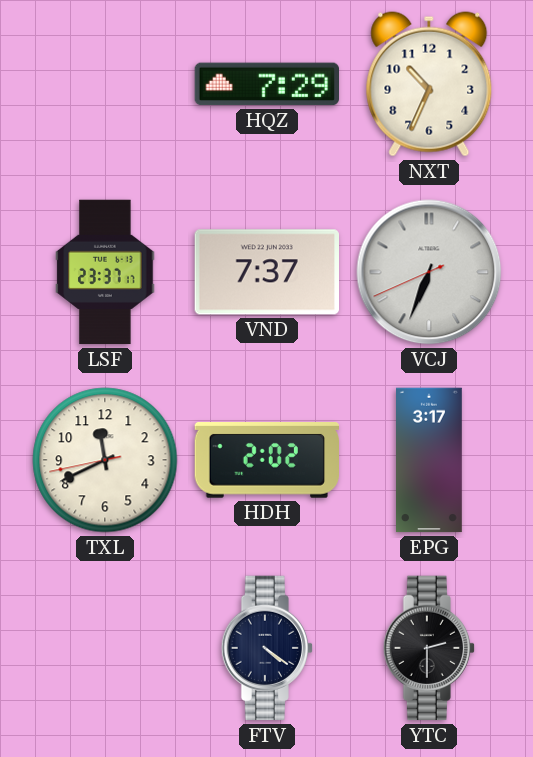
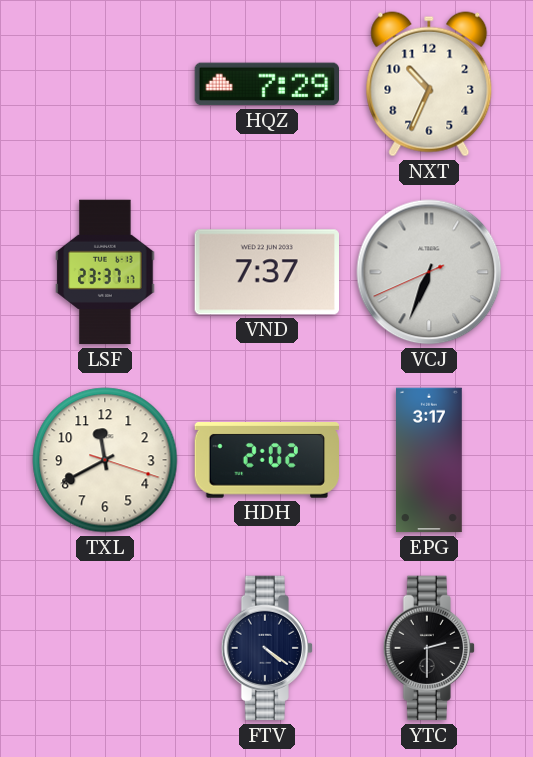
TXL: 11:40:43 -> 11:40:18 (105, 460)
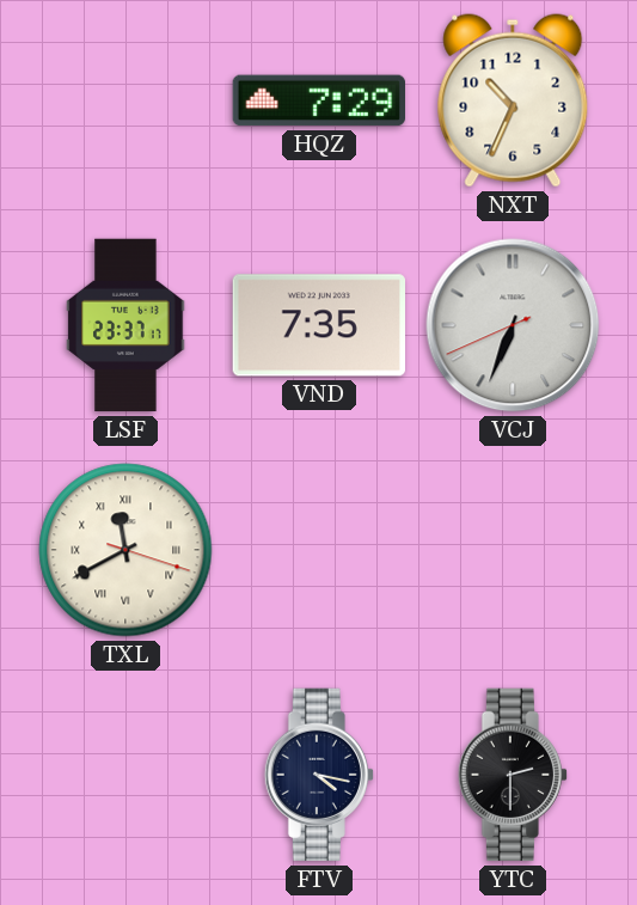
VND: 7:37 -> 7:35 (318, 325)
TXL numerals: Arabic -> Roman (125, 550)
HDH: 2:02 -> none (266, 461)
EPG: 3:17 -> none (430, 460)
FTV: 4:21 -> 4:17 (318, 775)
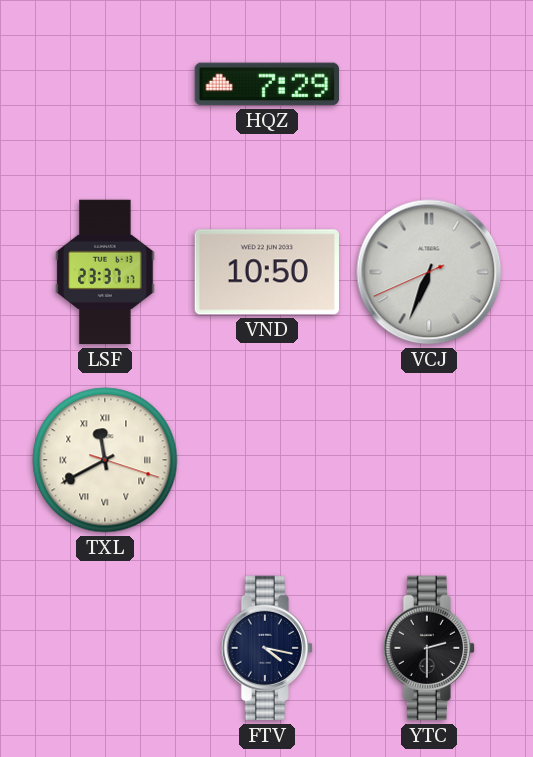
NXT: 10:34 -> none (513, 100)
VND: 7:35 -> 10:50 (266, 272)
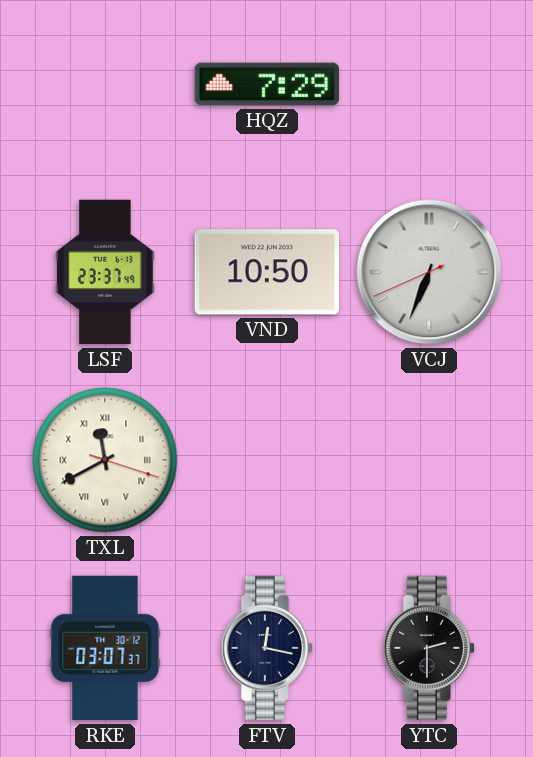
LSF: 23:37:17 -> 23:37:49 (105, 272)
RKE: none -> 03:07 (105, 648)
FTV: 4:17 -> 12:17 (266, 648)
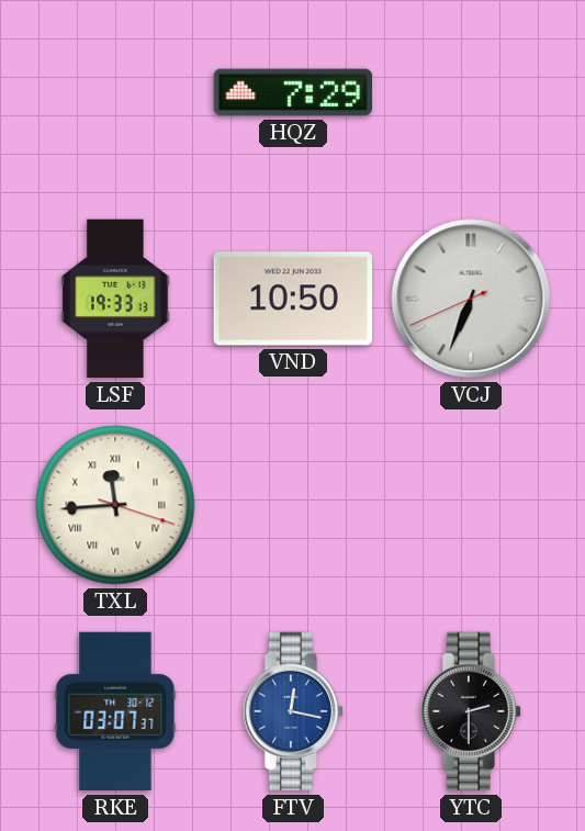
LSF: 23:37 -> 19:33 (115, 299)
TXL: 11:40 -> 11:44 (115, 505)
FTV dial: navy -> blue (292, 711)
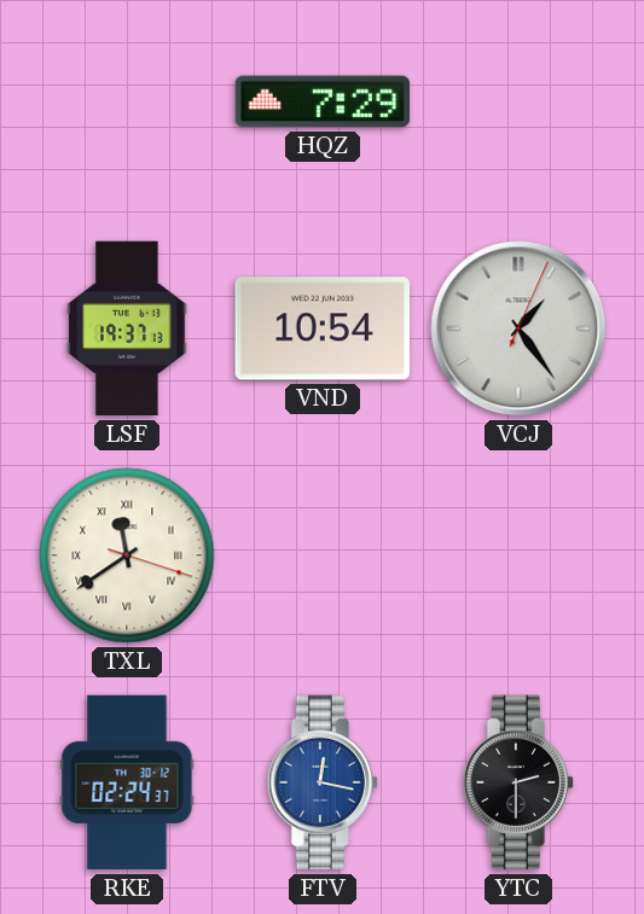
LSF: 19:33 -> 19:37 (127, 328)
VND: 10:50 -> 10:54 (321, 328)
VCJ: 6:33 -> 1:24 (518, 328)
TXL: 11:44 -> 11:39 (127, 555)
RKE: 03:07 -> 02:24 (127, 782)
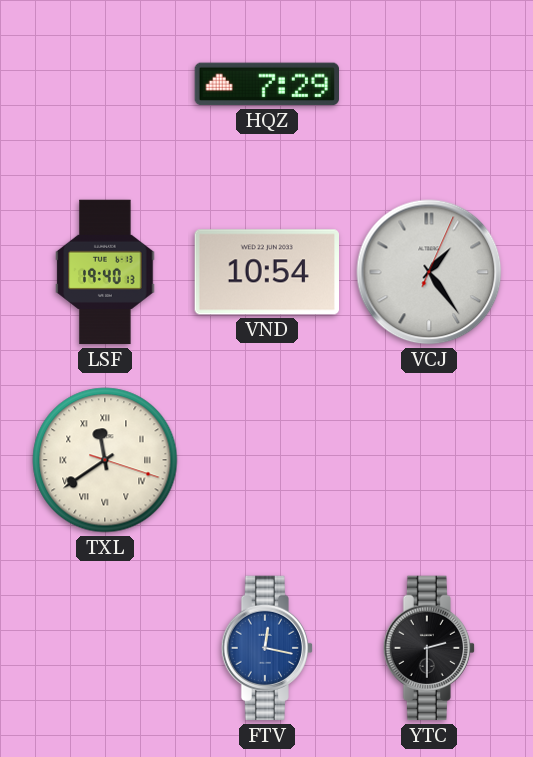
LSF: 19:37 -> 19:40 (105, 272)
RKE: 02:24 -> none (127, 782)
